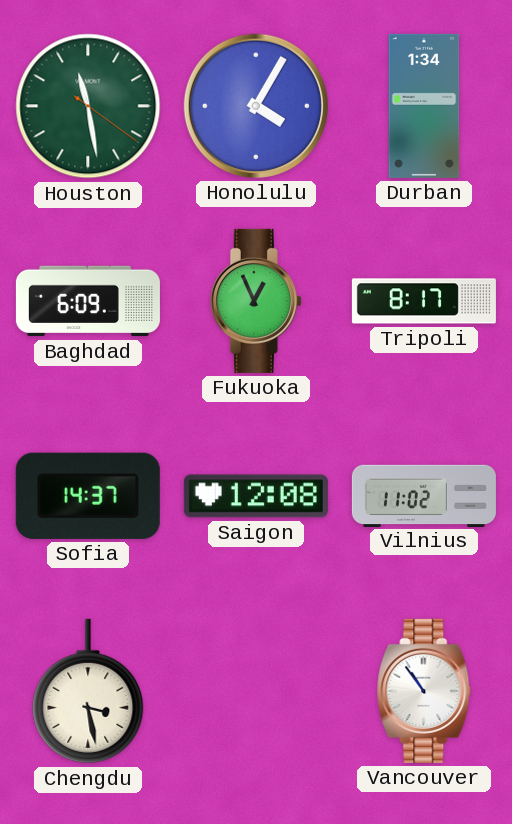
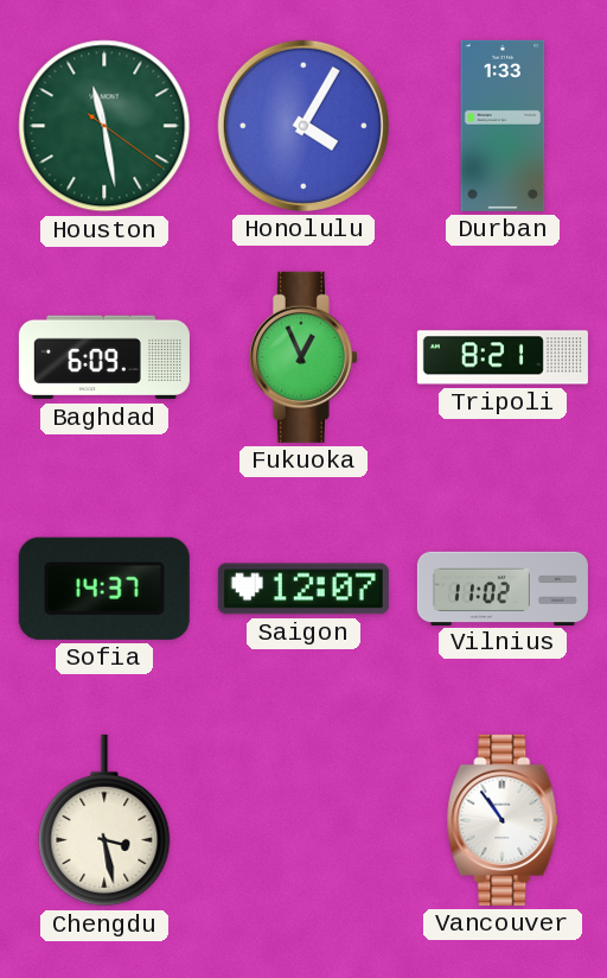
Durban: 1:34 -> 1:33 (503, 126)
Tripoli: 8:17 -> 8:21 (503, 357)
Saigon: 12:08 -> 12:07 (303, 589)
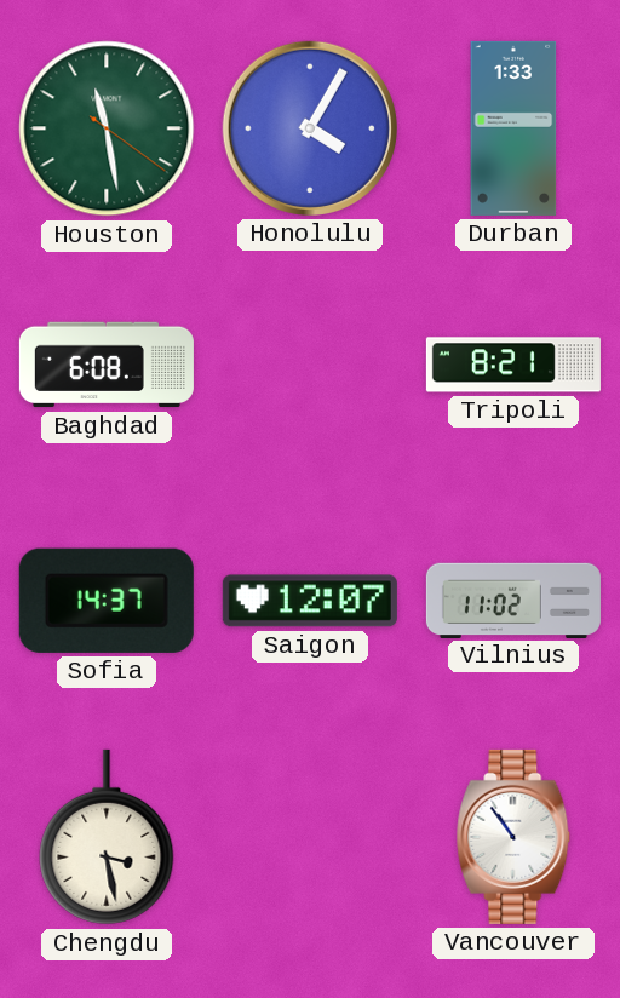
Baghdad: 6:09 -> 6:08 (107, 365)
Fukuoka: 12:56 -> none (303, 357)
